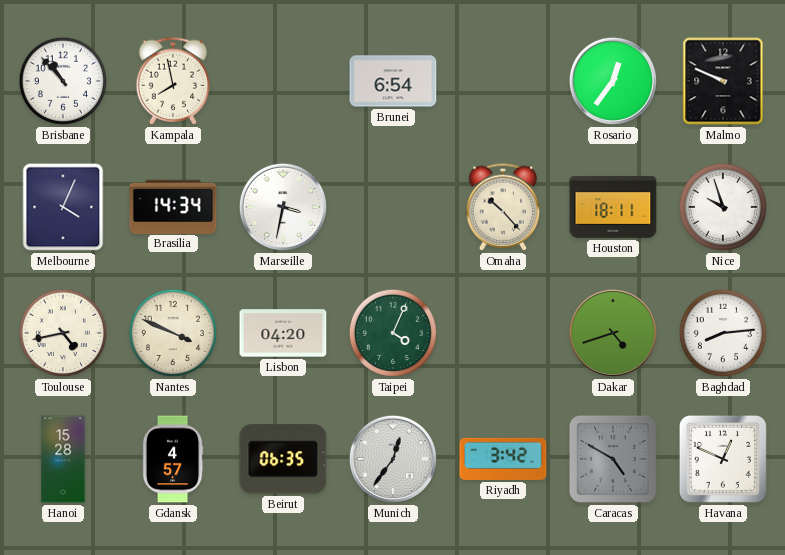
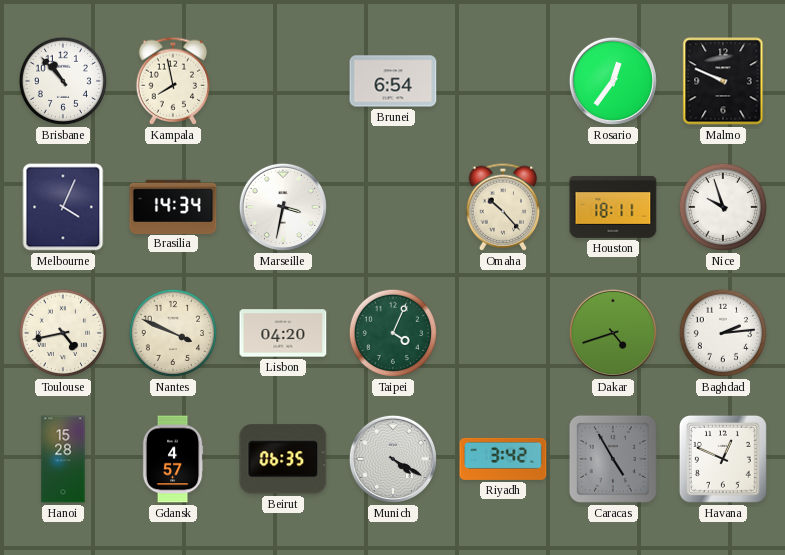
Baghdad: 8:14 -> 2:14 (723, 333)
Munich: 12:36 -> 4:20 (393, 459)
Caracas: 4:50 -> 4:55 (613, 459)
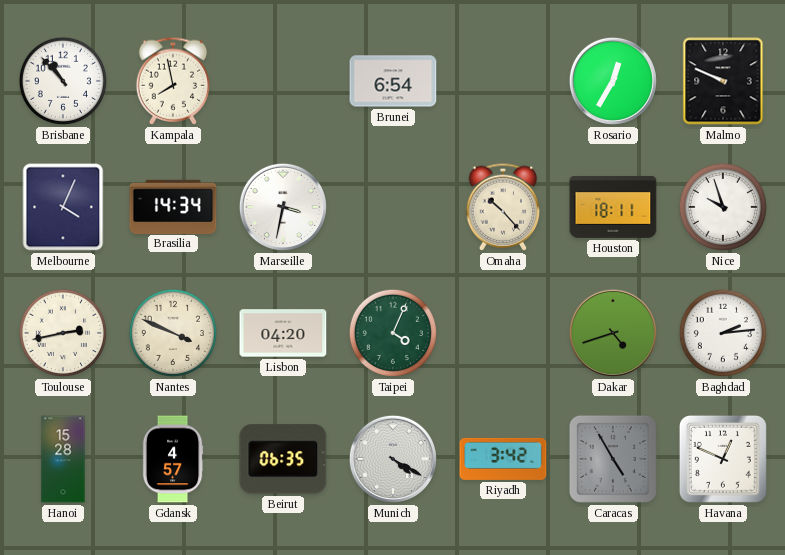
Rosario: 12:36 -> 12:35 (613, 81)
Toulouse: 4:43 -> 2:43 (63, 333)
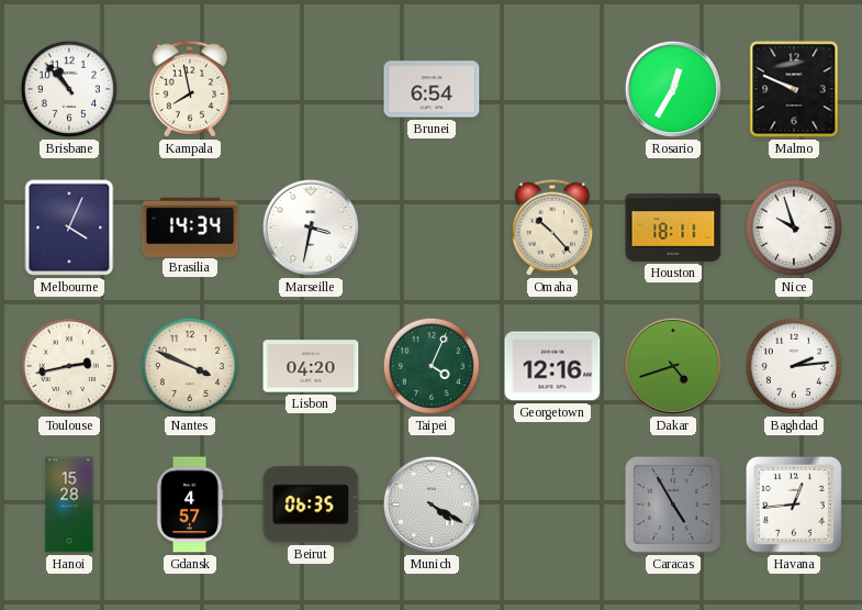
Georgetown: none -> 12:16 (552, 366)
Riyadh: 3:42 -> none (503, 459)
Havana: 12:49 -> 12:44 (794, 504)
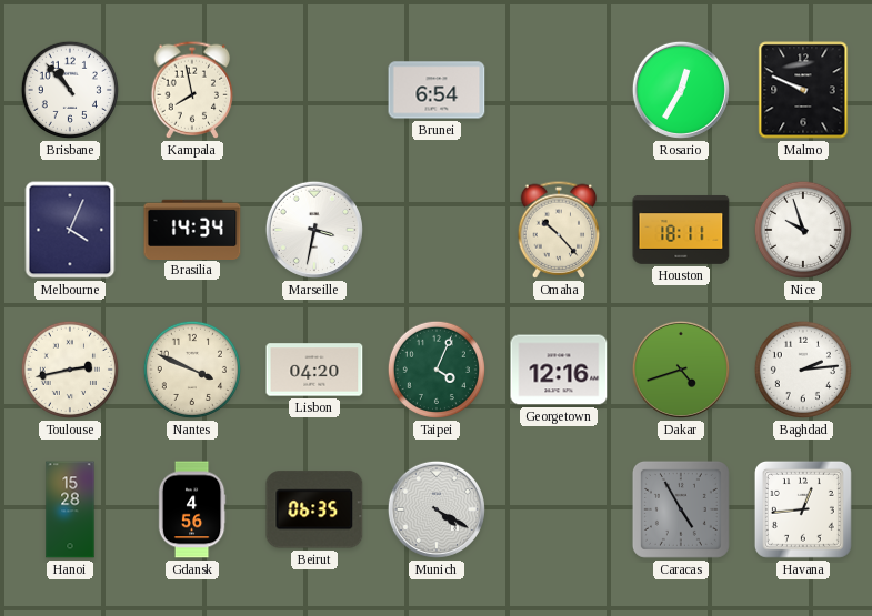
Gdansk: 4:57 -> 4:56 (192, 509)
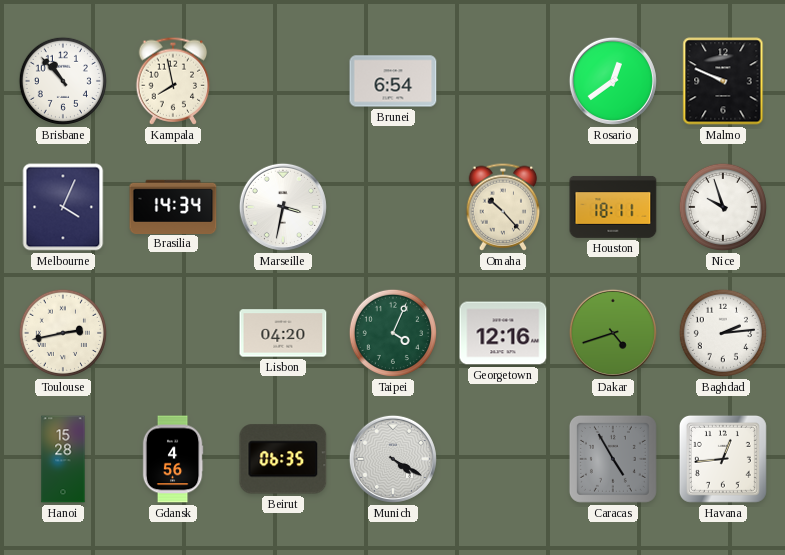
Rosario: 12:35 -> 12:39 (613, 81)
Nantes: 3:49 -> none (192, 370)
